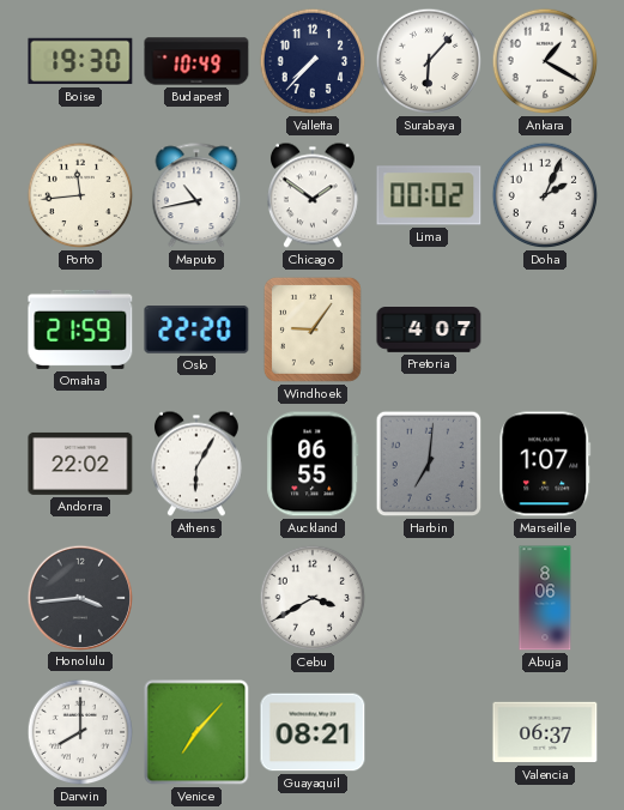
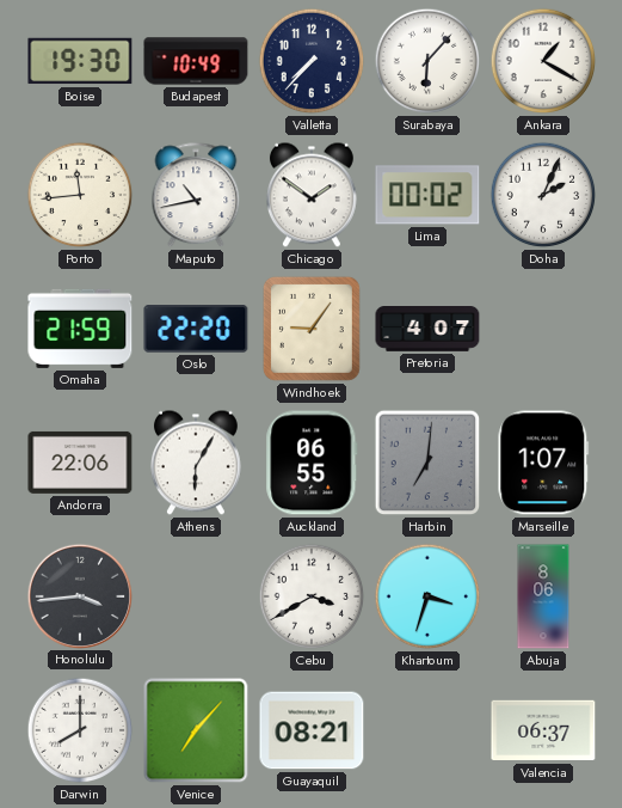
Andorra: 22:02 -> 22:06 (80, 463)
Khartoum: none -> 3:33 (427, 596)
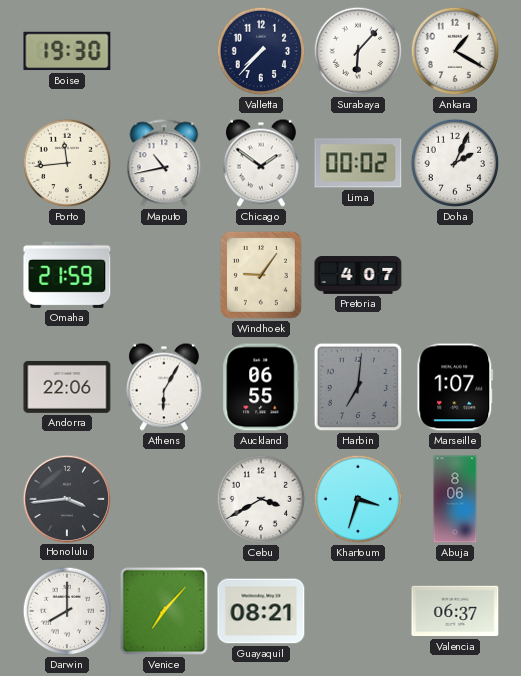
Budapest: 10:49 -> none (196, 61)
Oslo: 22:20 -> none (196, 329)
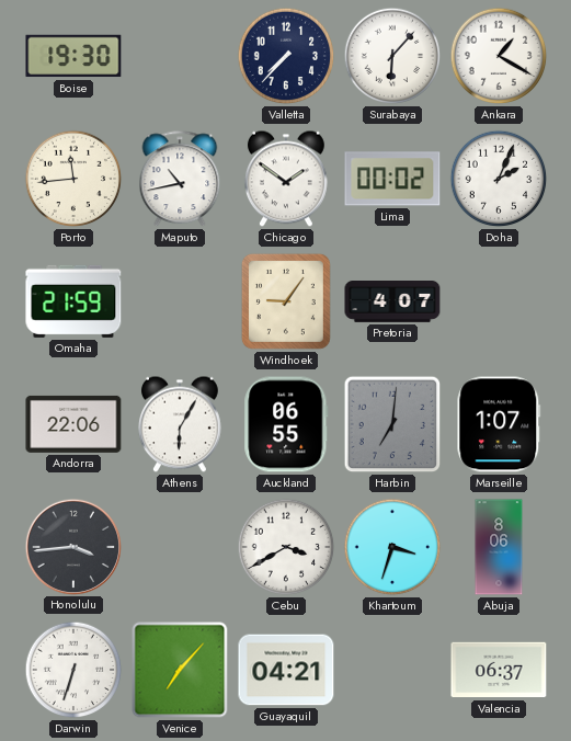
Darwin: 8:00 -> 6:33 (73, 670)
Guayaquil: 08:21 -> 04:21 (286, 670)
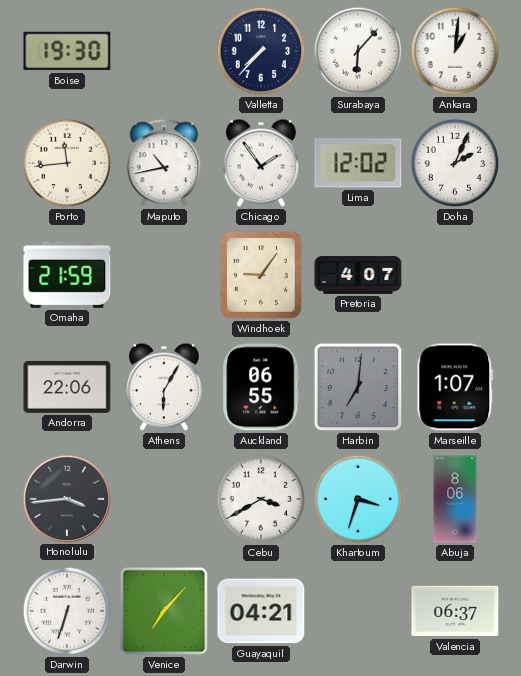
Ankara: 1:20 -> 1:01 (455, 51)
Chicago: 1:51 -> 1:54 (261, 163)
Lima: 00:02 -> 12:02 (358, 163)
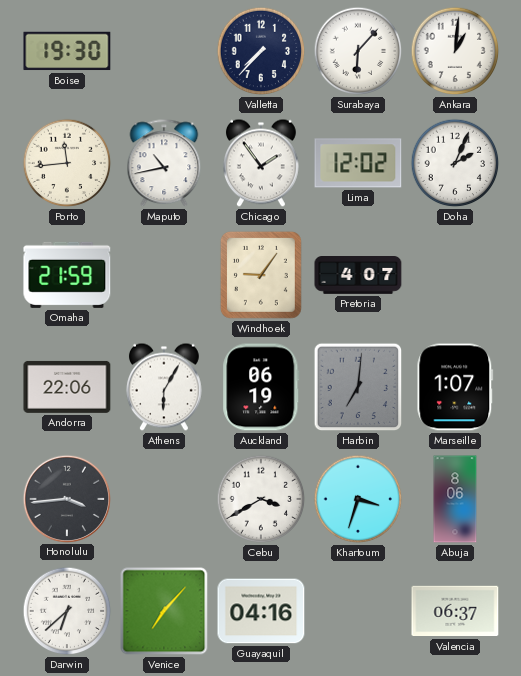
Auckland: 06:55 -> 06:19 (261, 387)
Darwin: 6:33 -> 6:38 (67, 611)
Guayaquil: 04:21 -> 04:16 (261, 611)
